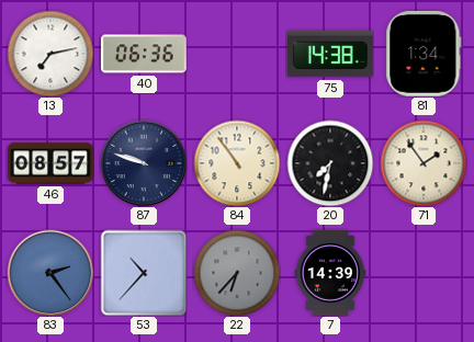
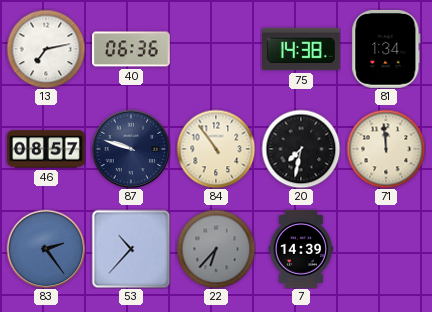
71: 1:54 -> 11:59 (386, 149)
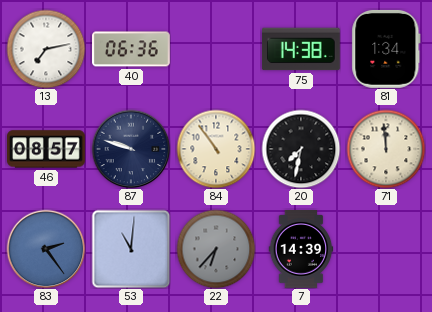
53: 10:37 -> 11:01 (131, 249)
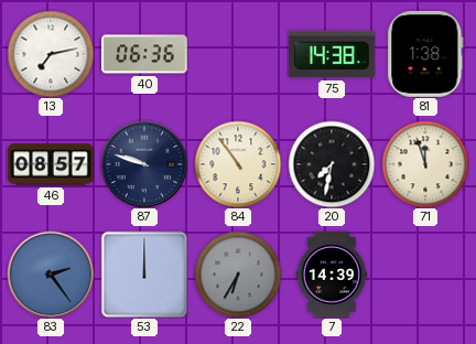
81: 1:34 -> 1:38 (425, 54)
71: 11:59 -> 11:57 (425, 164)
53: 11:01 -> 12:00 (144, 275)
22: 6:37 -> 6:35 (238, 275)
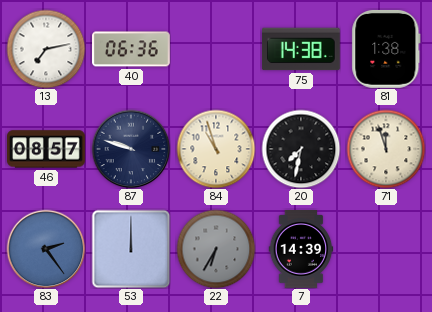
84: 10:54 -> 10:57 (216, 149)
